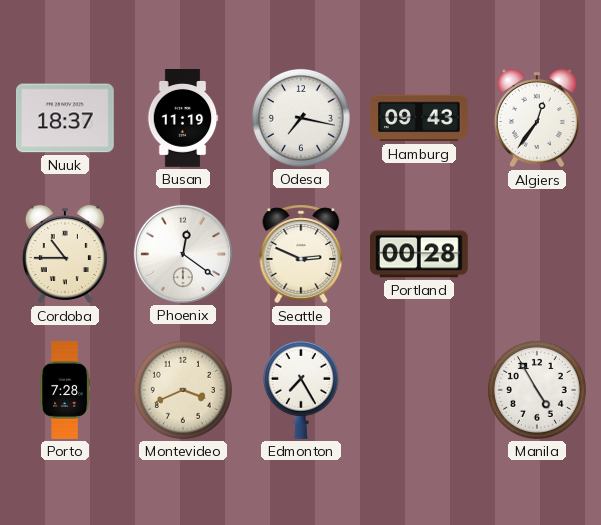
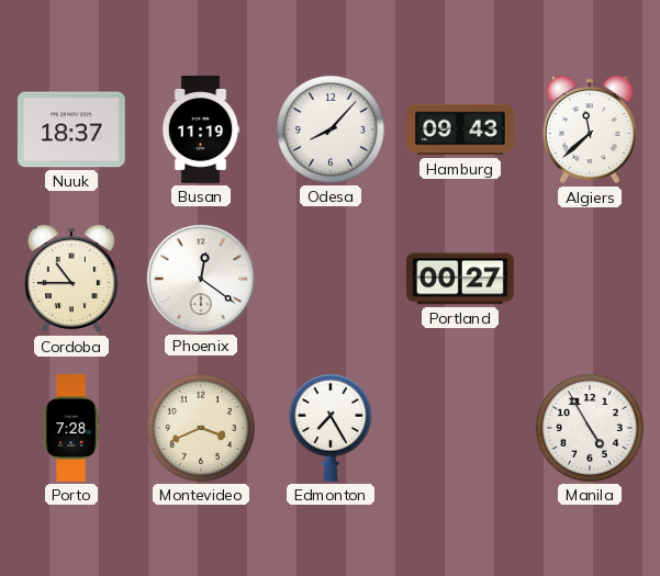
Odesa: 7:17 -> 8:07 (331, 129)
Algiers: 12:36 -> 11:38 (590, 129)
Seattle: 2:49 -> none (301, 254)
Portland: 00:28 -> 00:27 (461, 279)
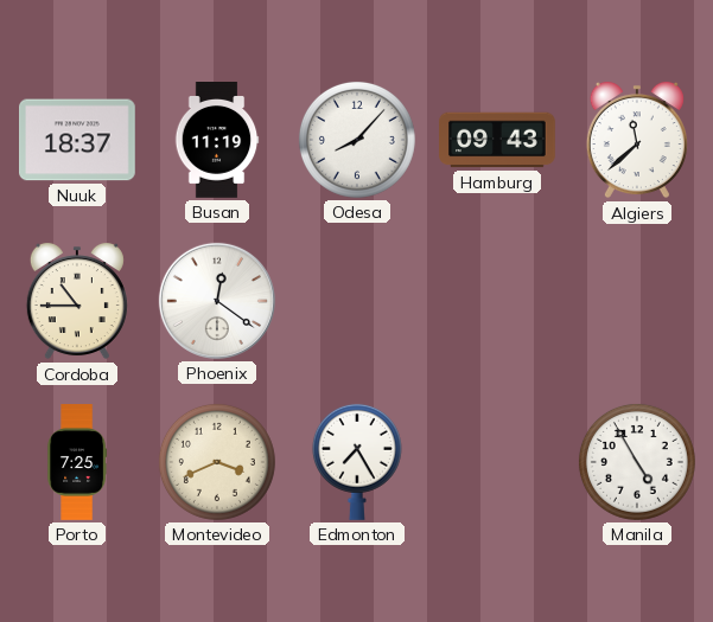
Portland: 00:27 -> none (461, 279)
Porto: 7:28 -> 7:25 (77, 462)
